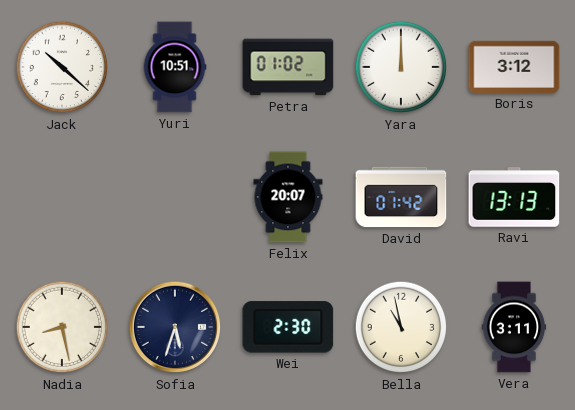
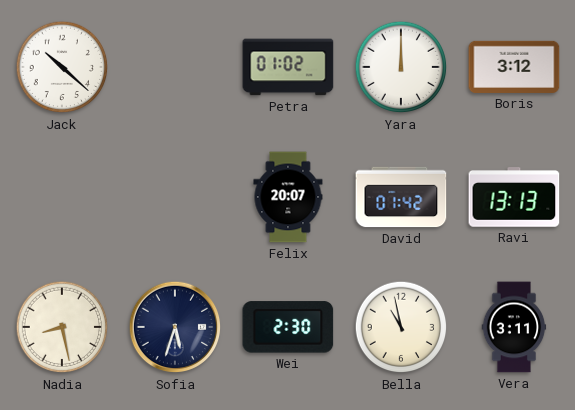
Yuri: 10:51 -> none (175, 67)
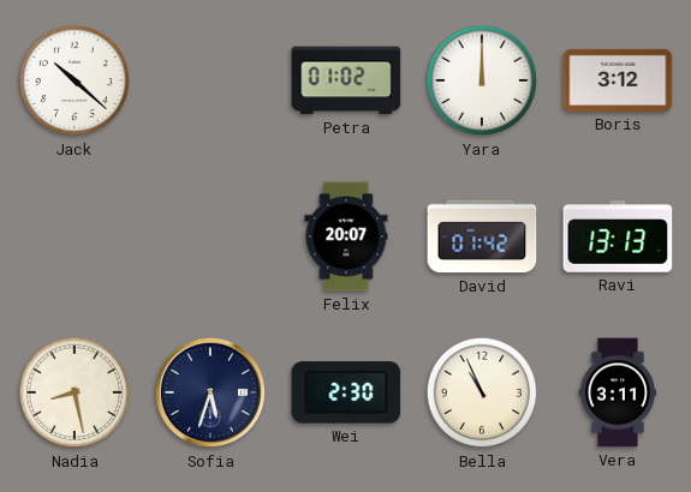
Bella: 10:58 -> 10:56 (482, 392)
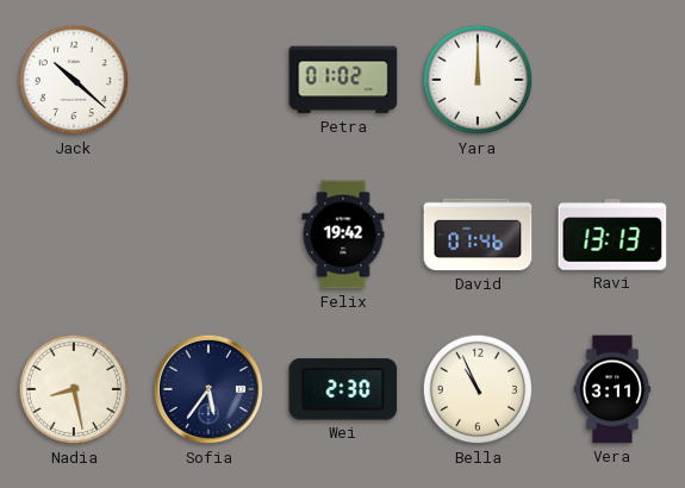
Boris: 3:12 -> none (618, 80)
Felix: 20:07 -> 19:42 (343, 234)
David: 01:42 -> 01:46 (478, 234)
Sofia: 5:33 -> 5:36 (208, 389)
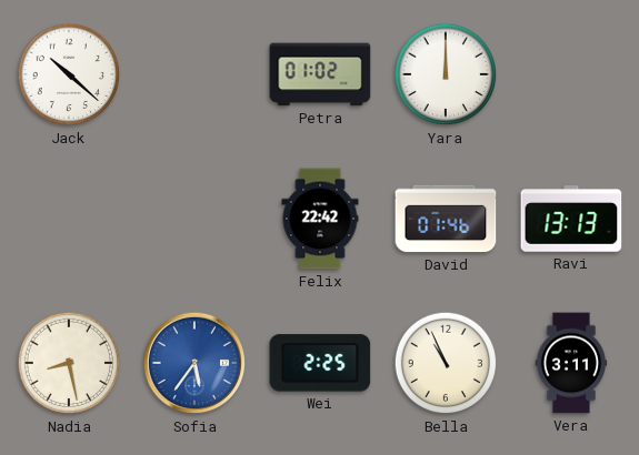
Felix: 19:42 -> 22:42 (320, 219)
Sofia dial: navy -> blue (194, 363)
Wei: 2:30 -> 2:25 (320, 363)
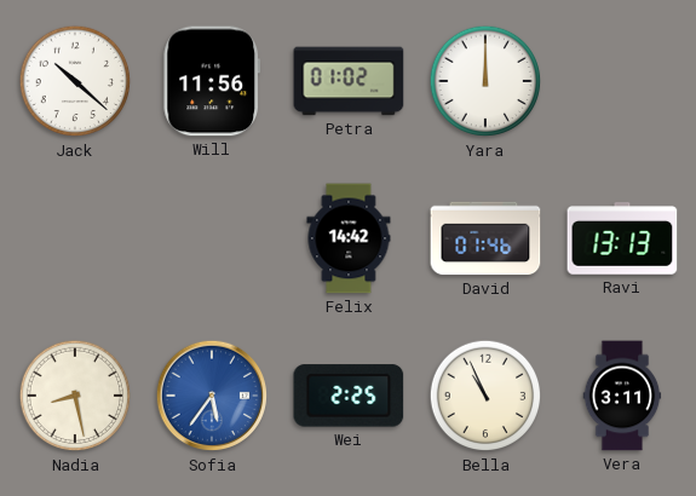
Will: none -> 11:56 (211, 81)
Felix: 22:42 -> 14:42 (349, 238)
